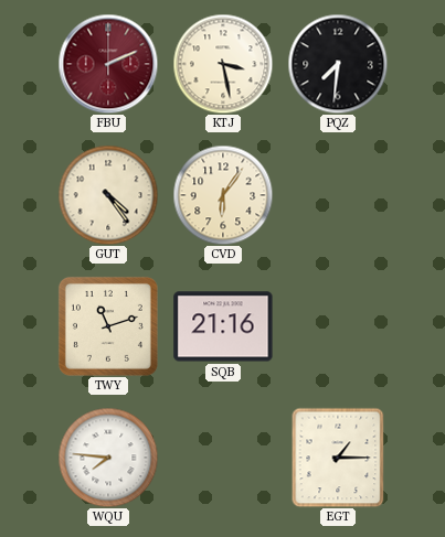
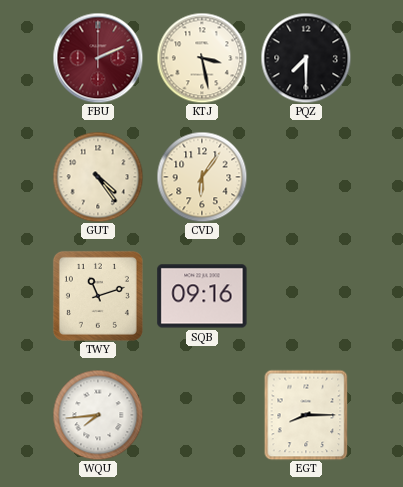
PQZ: 7:31 -> 7:30 (306, 58)
SQB: 21:16 -> 09:16 (202, 296)
WQU: 7:46 -> 7:44 (98, 415)
EGT: 1:15 -> 8:15 (306, 415)
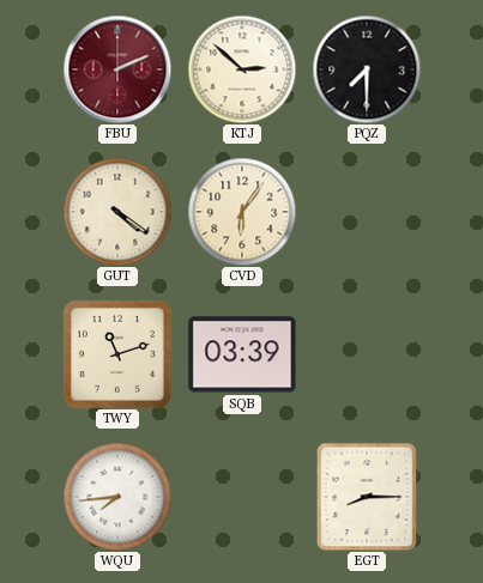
KTJ: 3:28 -> 2:52 (242, 69)
GUT: 4:24 -> 4:21 (117, 212)
SQB: 09:16 -> 03:39 (242, 354)
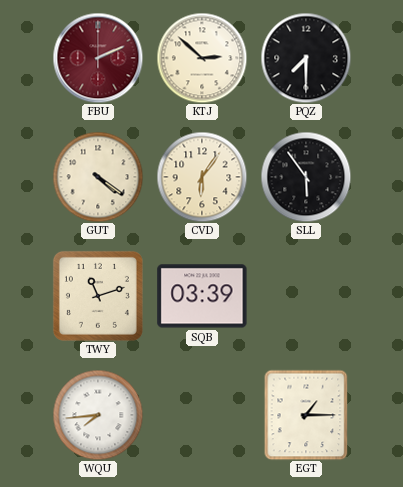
SLL: none -> 5:54 (306, 177)
EGT: 8:15 -> 1:15 (306, 415)
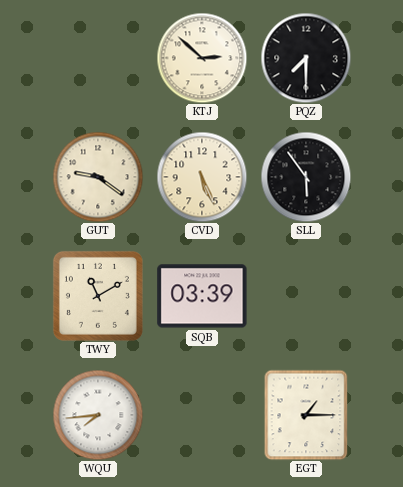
FBU: 2:11 -> none (98, 58)
GUT: 4:21 -> 9:21 (98, 177)
CVD: 6:06 -> 5:26 (202, 177)
TWY: 11:12 -> 11:10 (98, 296)
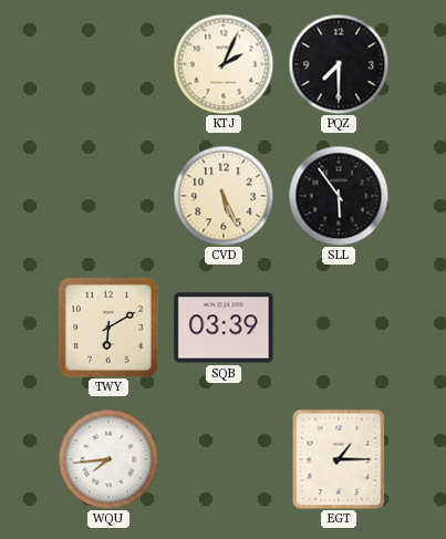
KTJ: 2:52 -> 2:04 (224, 64)
GUT: 9:21 -> none (98, 177)
TWY: 11:10 -> 6:10 (108, 328)
